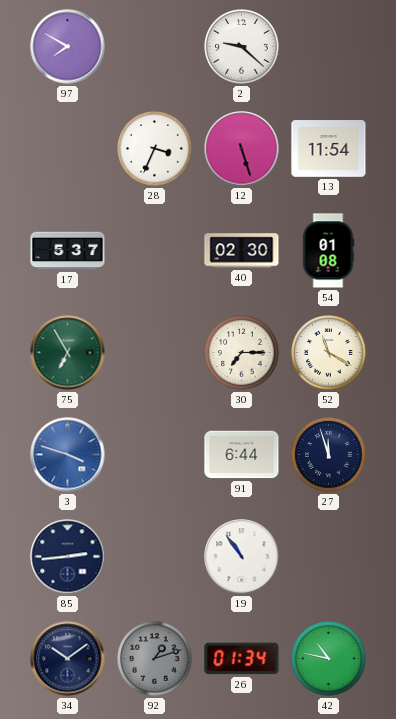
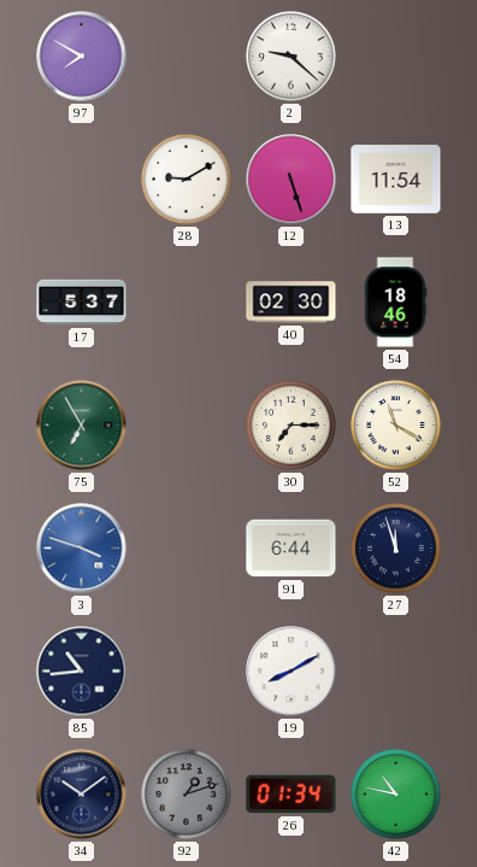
28: 3:34 -> 9:10 (187, 180)
54: 01:08 -> 18:46 (395, 303)
85: 2:44 -> 10:44 (82, 672)
19: 10:54 -> 8:10 (291, 672)
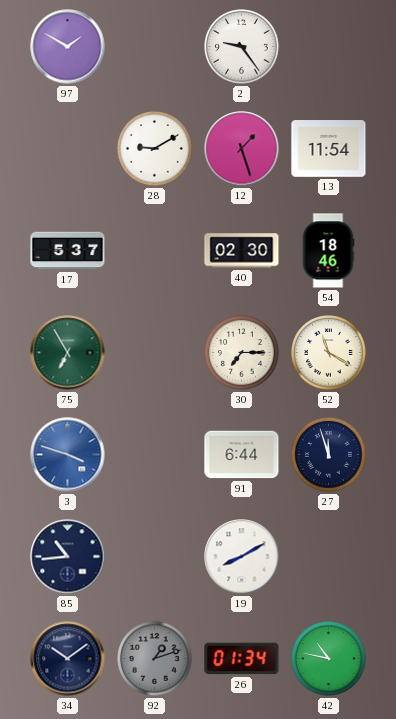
97: 7:50 -> 1:50 (68, 47)
2: 9:22 -> 9:24 (242, 47)
12: 5:27 -> 1:27 (242, 149)
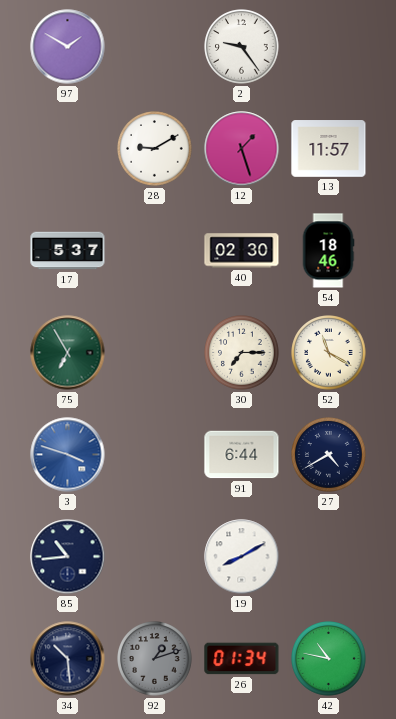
13: 11:54 -> 11:57 (329, 149)
27: 11:57 -> 4:40 (329, 455)
34: 10:09 -> 10:29 (68, 659)
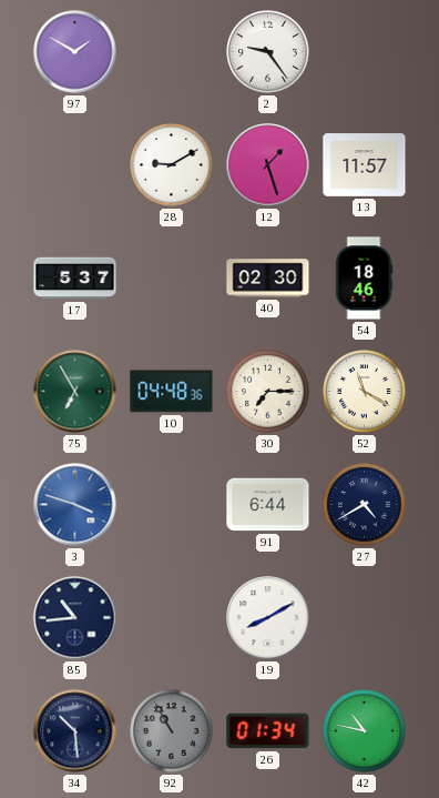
10: none -> 04:48 (172, 392)
92: 1:12 -> 10:55 (172, 731)
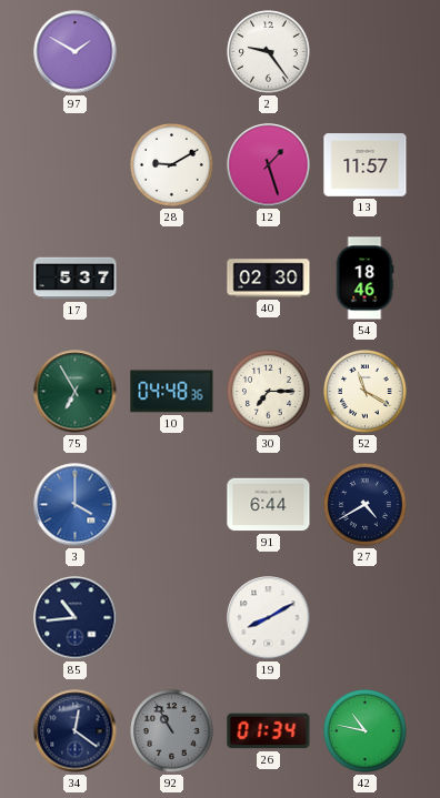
3: 3:48 -> 4:00 (76, 505)
34: 10:29 -> 12:21 (76, 731)
